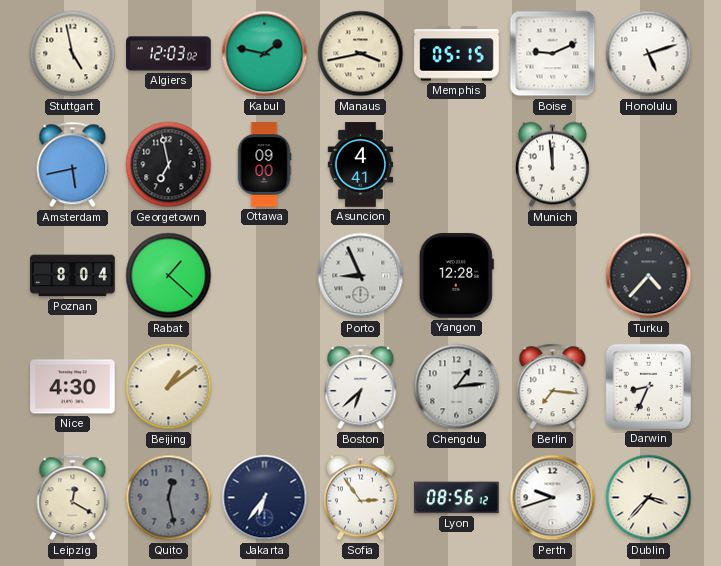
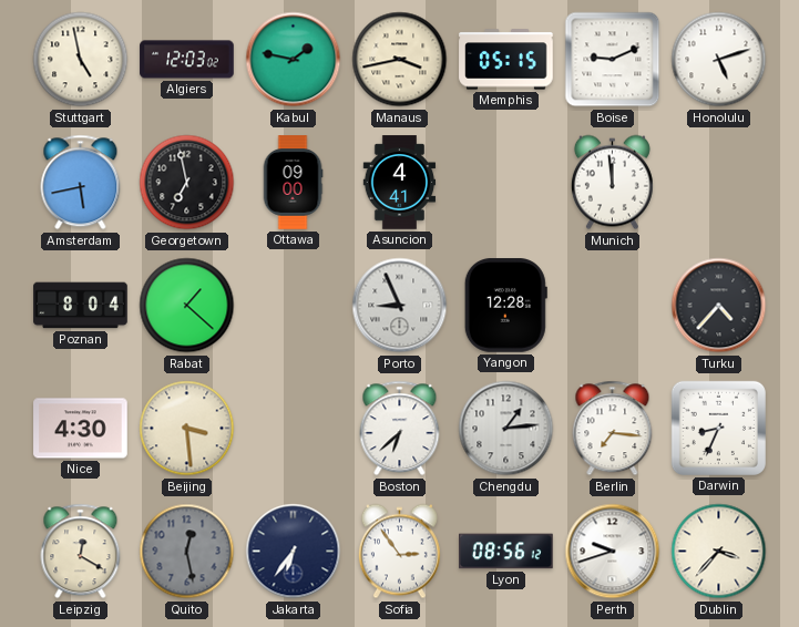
Beijing: 1:09 -> 3:29 (187, 429)
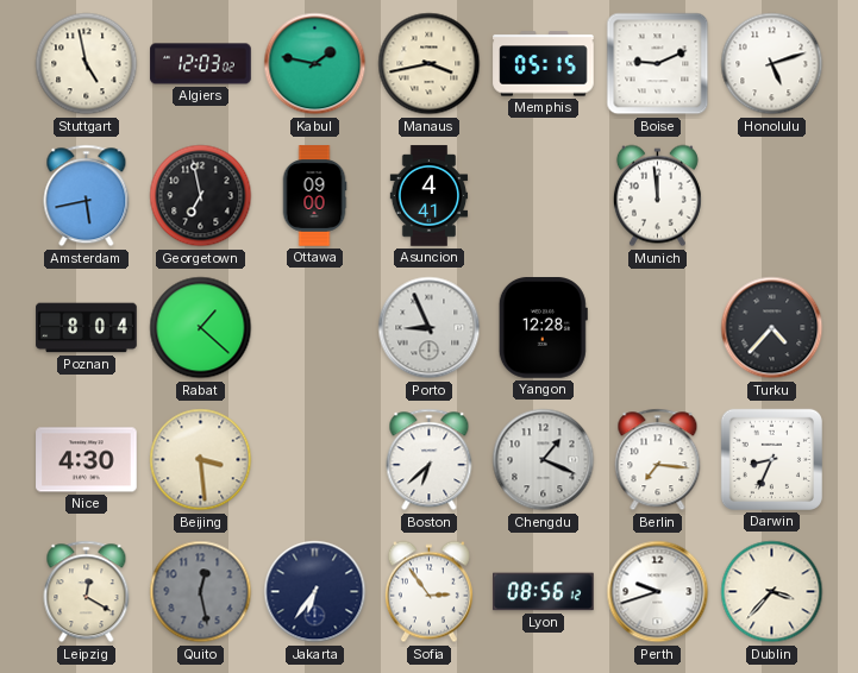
Chengdu: 1:14 -> 1:19 (544, 460)
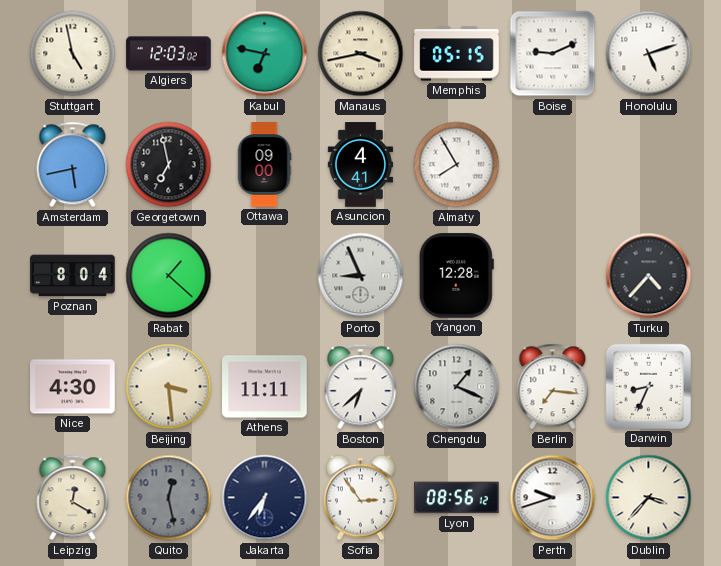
Kabul: 1:47 -> 6:47 (265, 54)
Almaty: none -> 7:55 (457, 165)
Munich: 11:59 -> none (657, 196)
Athens: none -> 11:11 (265, 387)
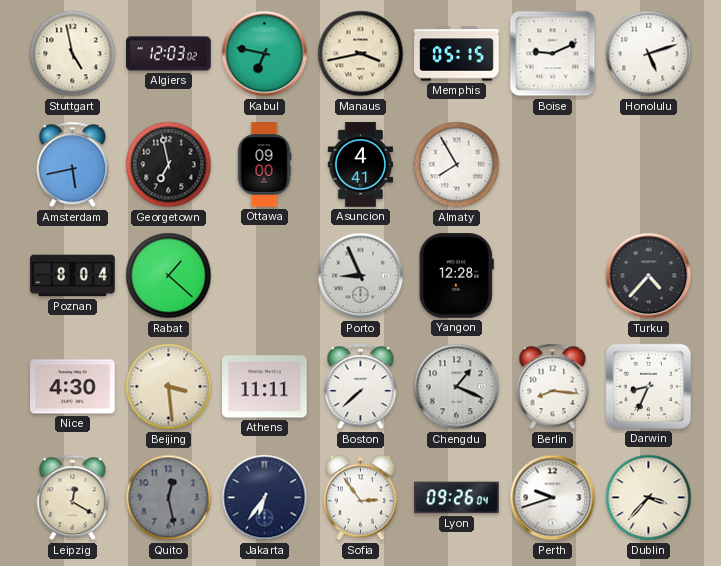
Boston: 6:38 -> 7:38 (361, 387)
Berlin: 7:16 -> 8:16 (553, 387)
Lyon: 08:56 -> 09:26 (457, 498)
